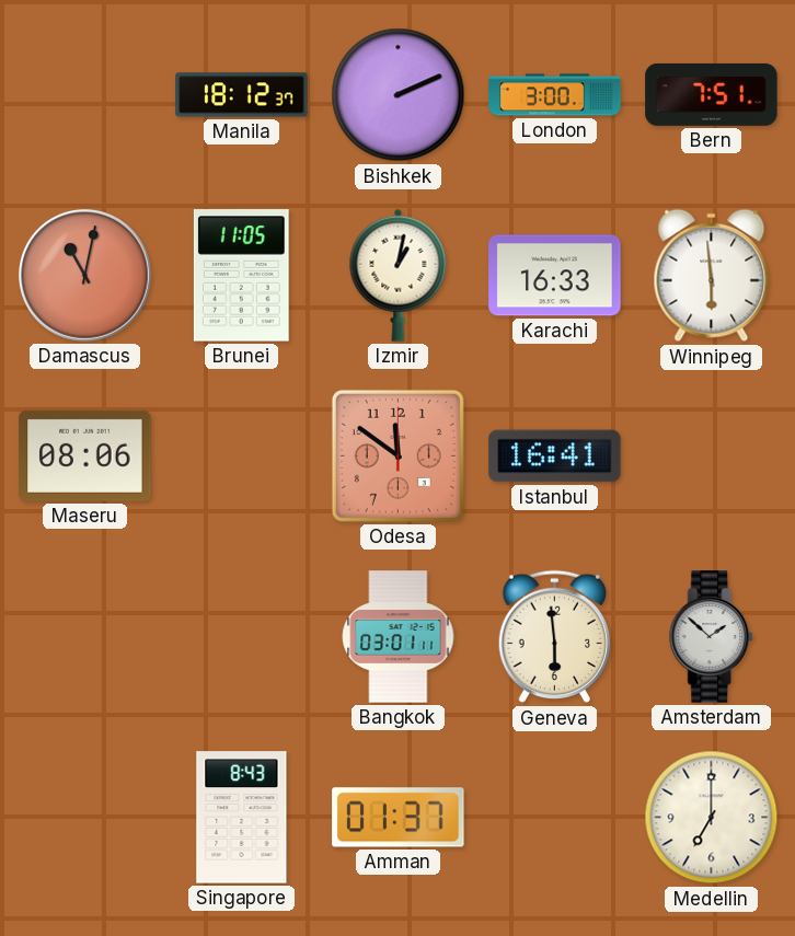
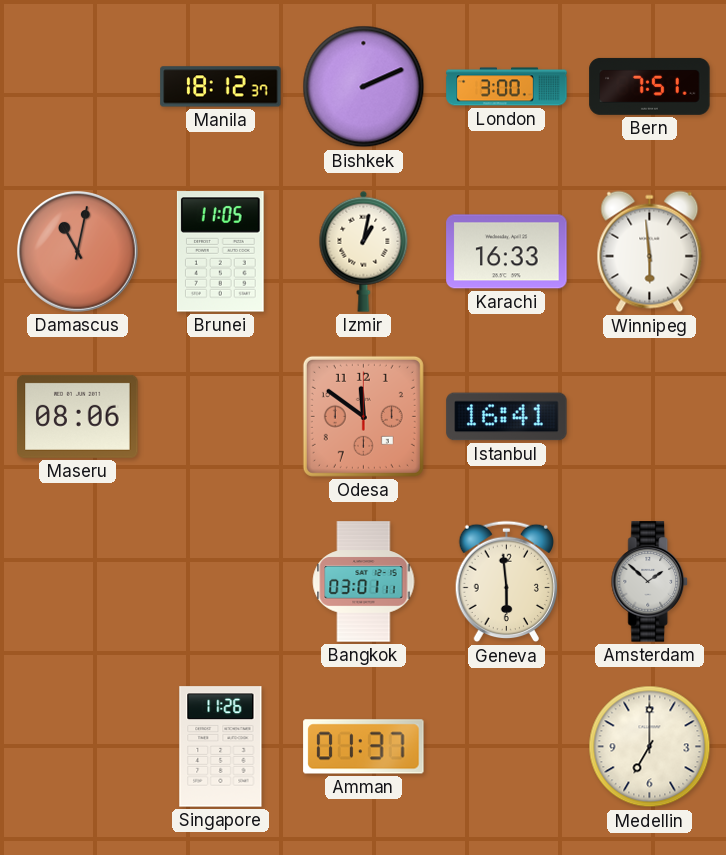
Singapore: 8:43 -> 11:26 (221, 747)
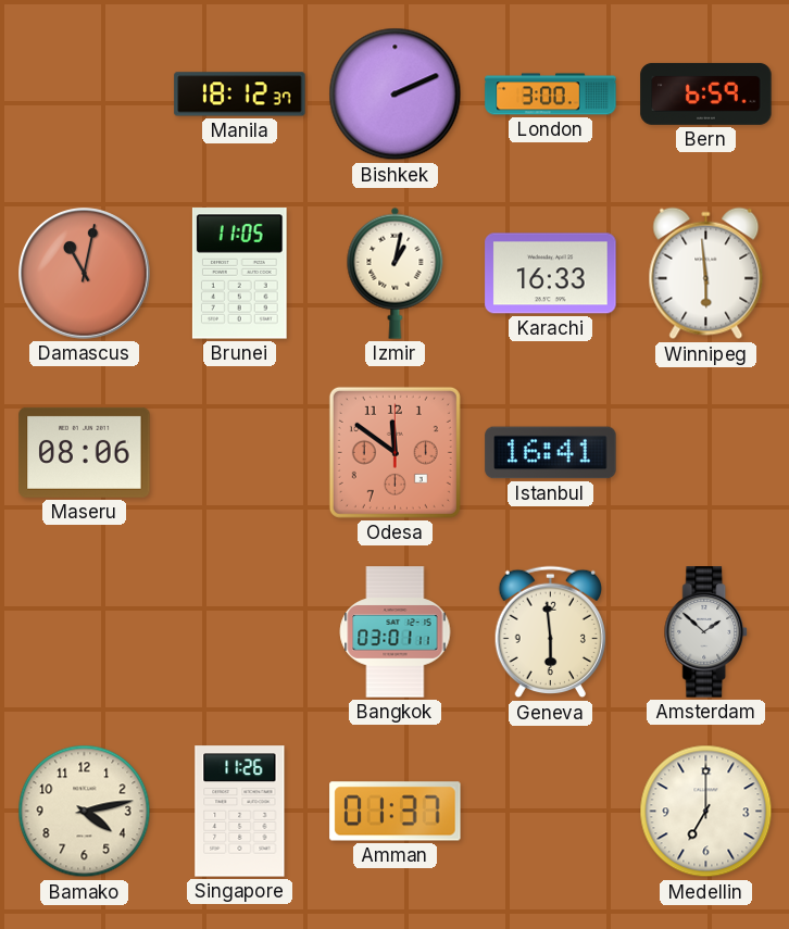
Bern: 7:51 -> 6:59 (706, 93)
Bamako: none -> 4:13 (85, 812)
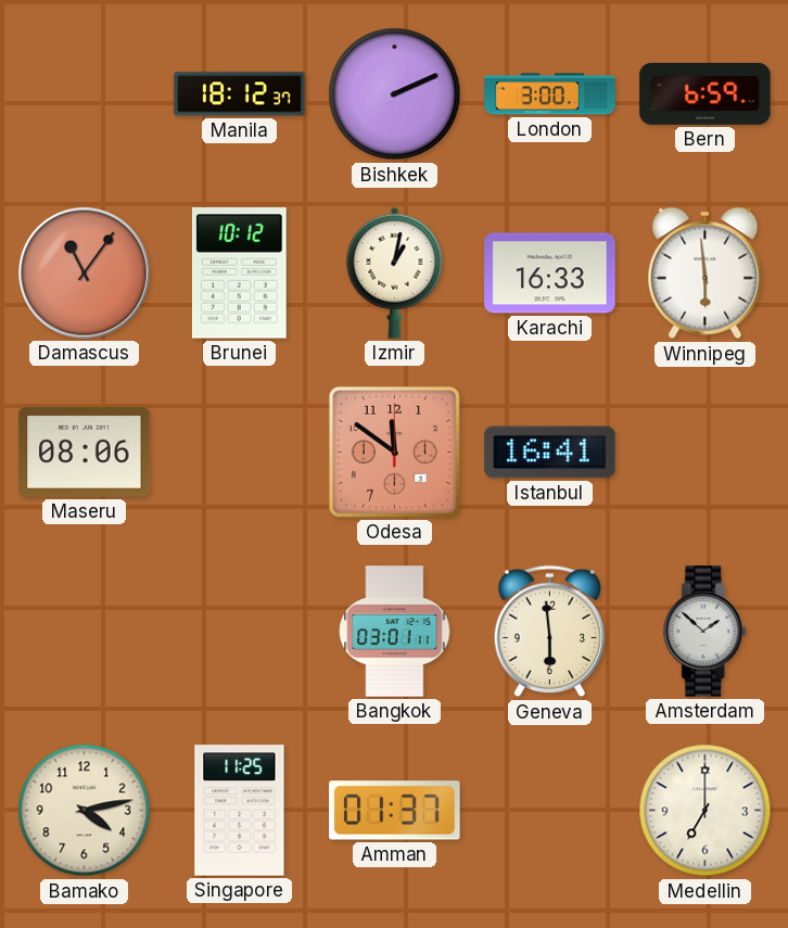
Damascus: 11:02 -> 11:06 (85, 274)
Brunei: 11:05 -> 10:12 (239, 274)
Singapore: 11:26 -> 11:25 (240, 811)
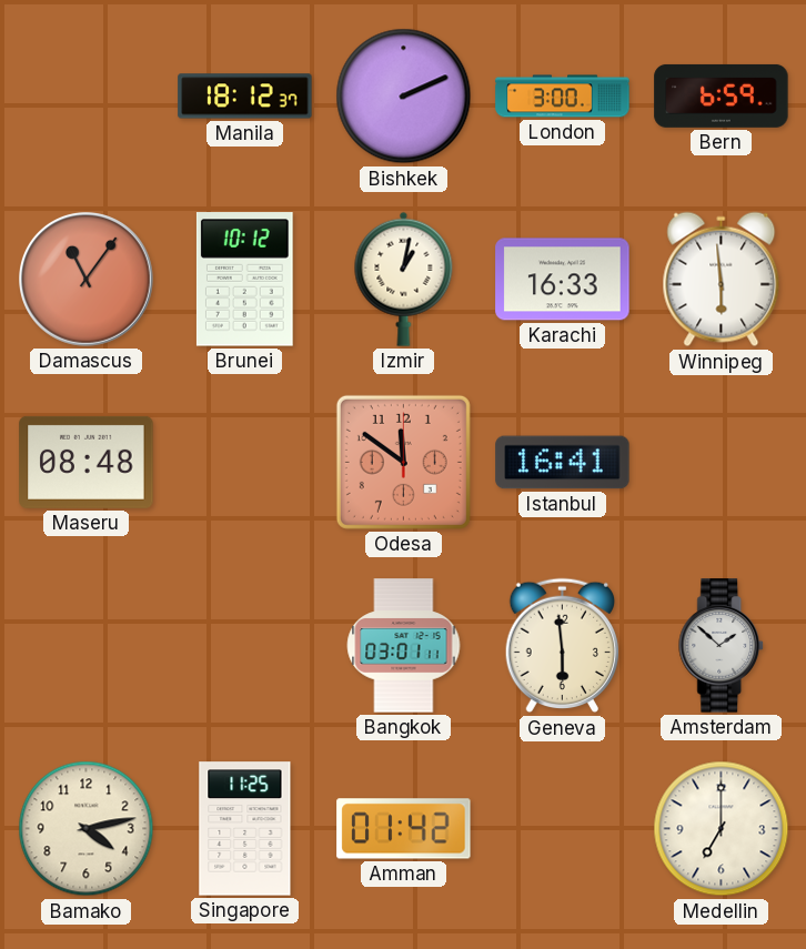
Maseru: 08:06 -> 08:48 (87, 462)
Amman: 01:37 -> 01:42 (404, 829)
